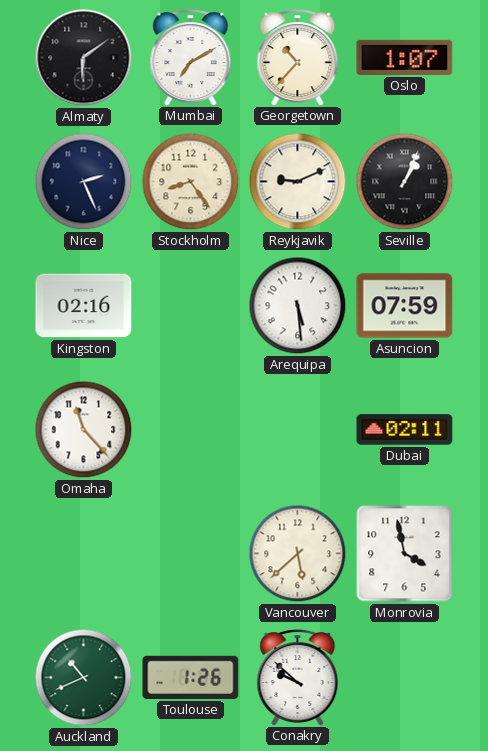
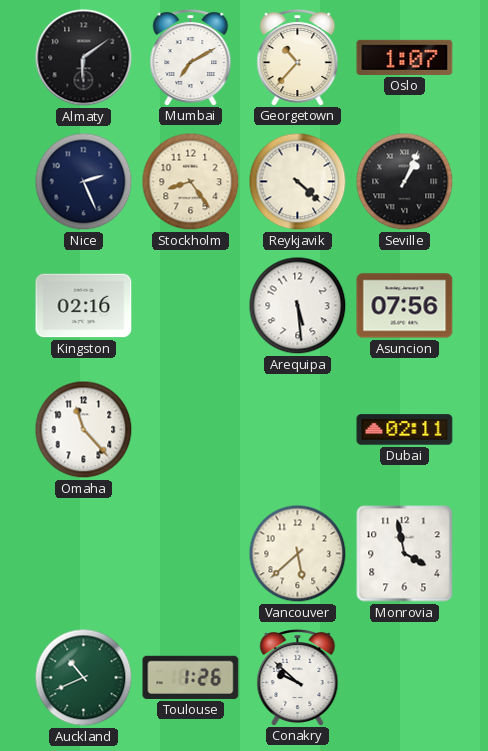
Reykjavik: 9:11 -> 4:22 (298, 182)
Asuncion: 07:59 -> 07:56 (405, 306)
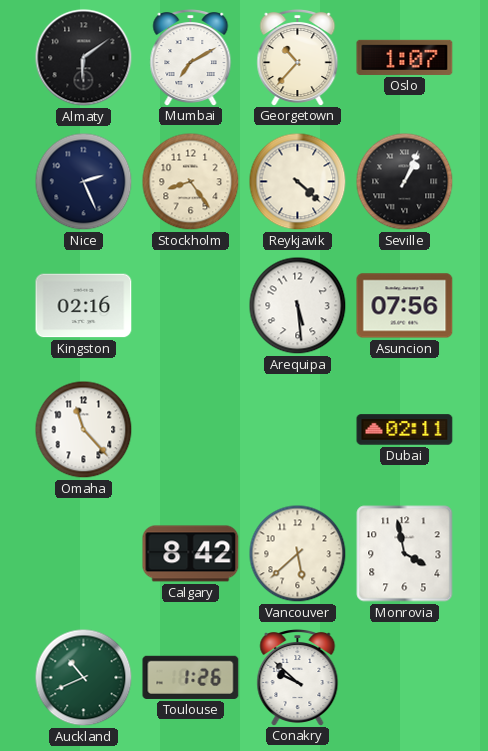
Calgary: none -> 8:42 (191, 554)
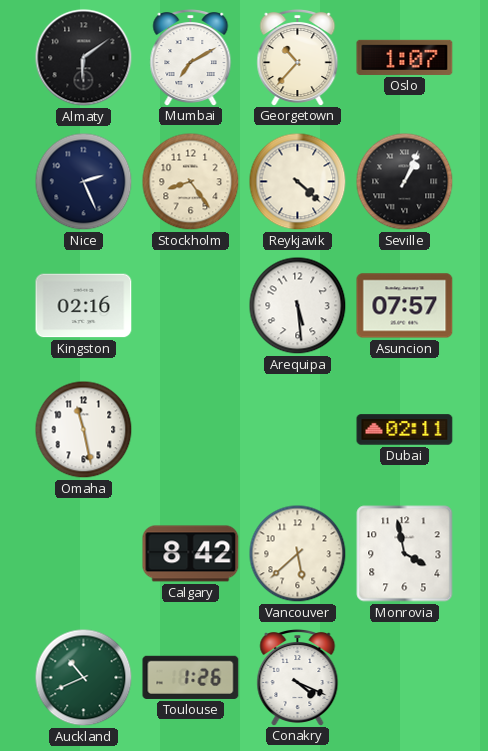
Asuncion: 07:56 -> 07:57 (405, 306)
Omaha: 11:23 -> 11:28 (84, 430)
Conakry: 9:52 -> 4:19 (298, 678)
